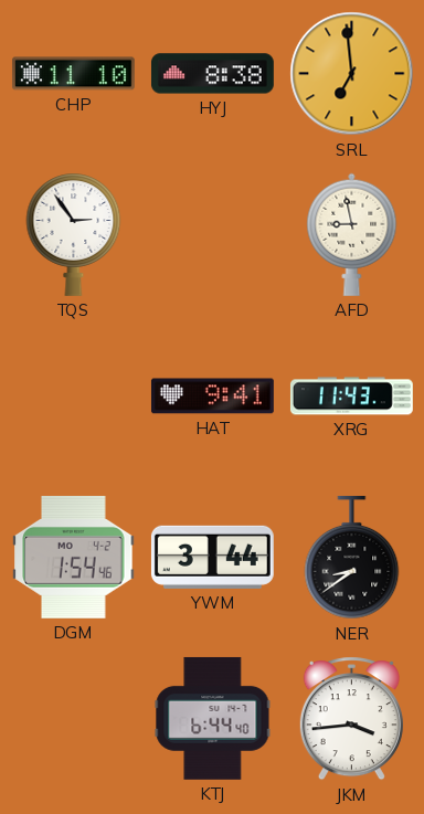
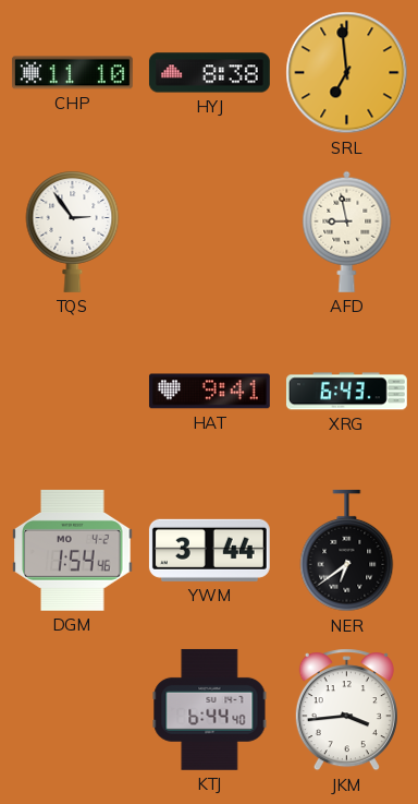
XRG: 11:43 -> 6:43 (346, 392)
NER: 8:39 -> 6:39 (347, 551)
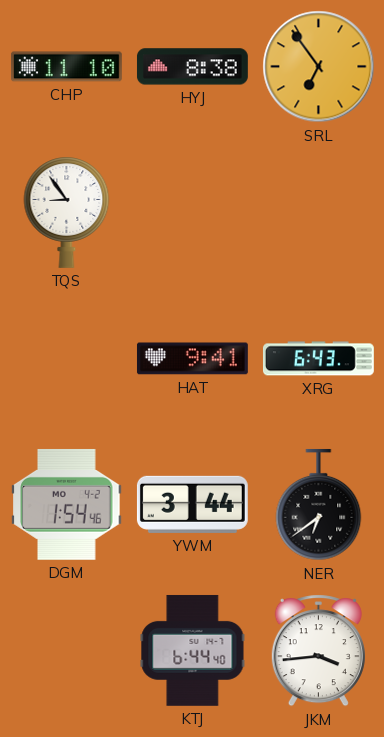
SRL: 6:59 -> 6:54 (319, 67)
TQS: 2:54 -> 8:54 (67, 212)
AFD: 8:58 -> none (347, 231)
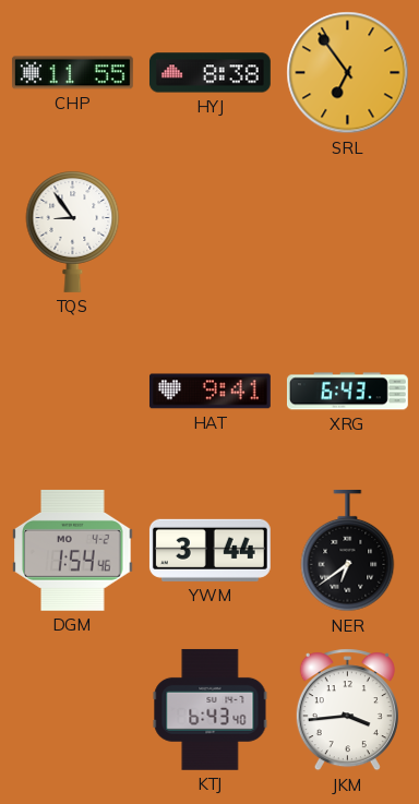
CHP: 11:10 -> 11:55 (72, 73)
KTJ: 6:44 -> 6:43 (211, 709)
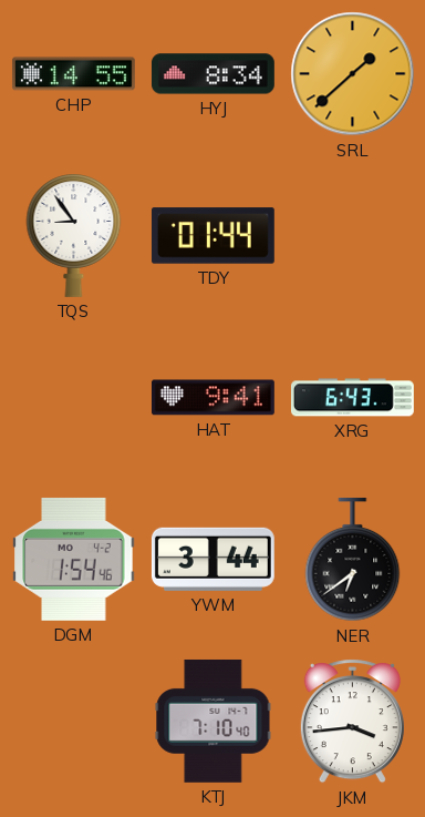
CHP: 11:55 -> 14:55 (73, 74)
HYJ: 8:38 -> 8:34 (212, 74)
SRL: 6:54 -> 1:38 (353, 74)
TDY: none -> 01:44 (212, 236)
KTJ: 6:43 -> 7:10 (214, 721)
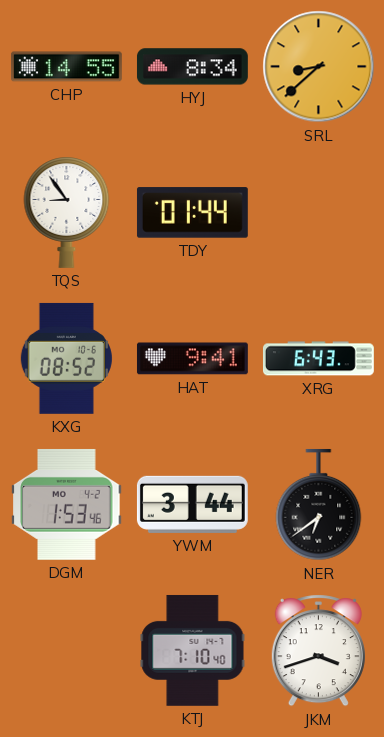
SRL: 1:38 -> 8:38 (319, 67)
KXG: none -> 08:52 (66, 358)
DGM: 1:54 -> 1:53 (67, 504)
JKM: 3:44 -> 3:42 (318, 651)
